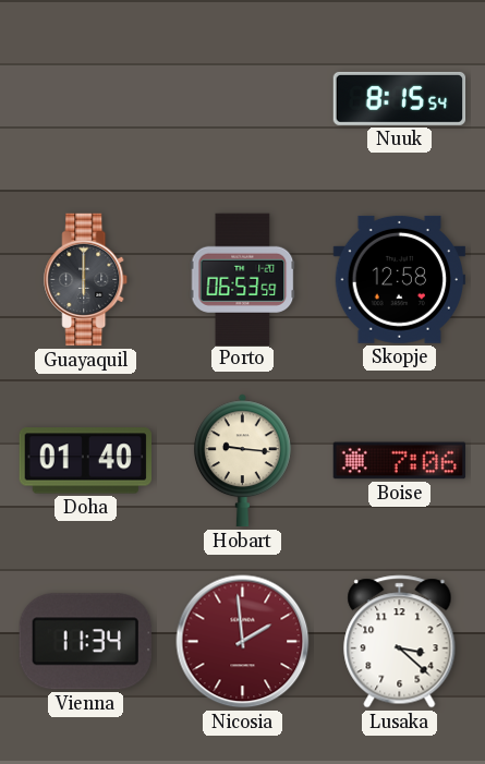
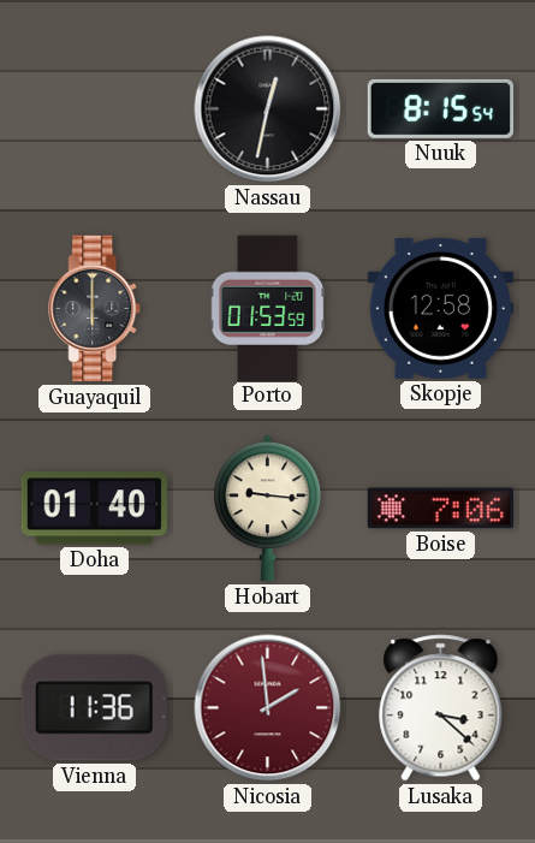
Nassau: none -> 12:32 (268, 109)
Porto: 06:53 -> 01:53 (268, 308)
Vienna: 11:34 -> 11:36 (94, 708)
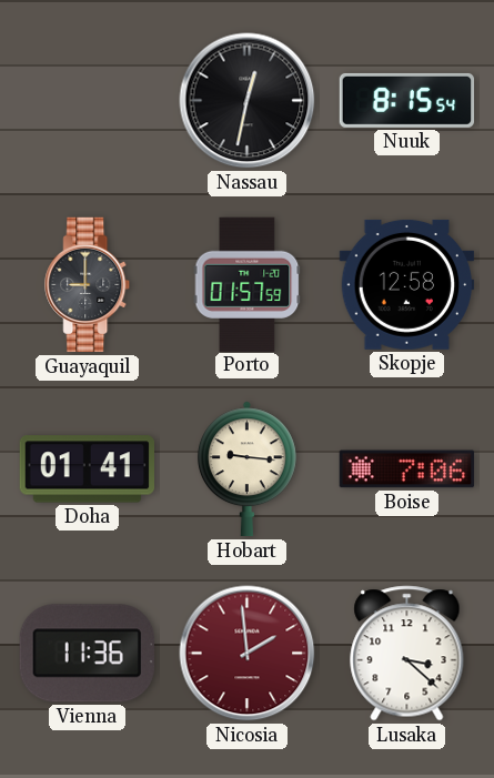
Guayaquil: 6:00 -> 9:00 (88, 285)
Porto: 01:53 -> 01:57 (248, 284)
Doha: 01:40 -> 01:41 (87, 469)
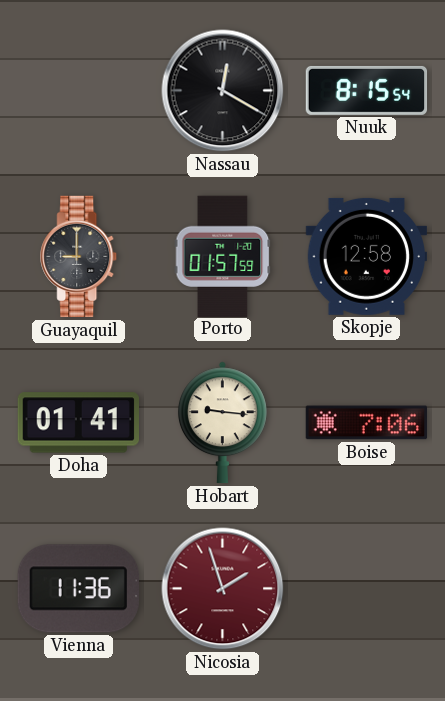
Nassau: 12:32 -> 12:20 (223, 91)
Nicosia: 1:59 -> 1:57 (223, 589)
Lusaka: 3:22 -> none (407, 654)
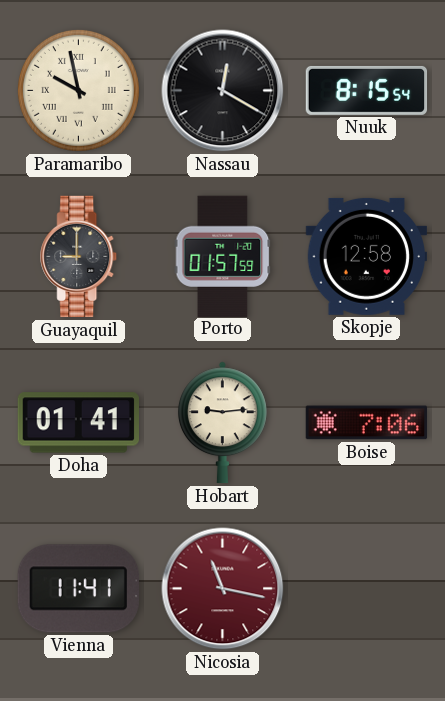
Paramaribo: none -> 9:58 (78, 90)
Hobart: 9:16 -> 9:14 (222, 423)
Vienna: 11:36 -> 11:41 (78, 589)
Nicosia: 1:57 -> 11:17 (223, 589)
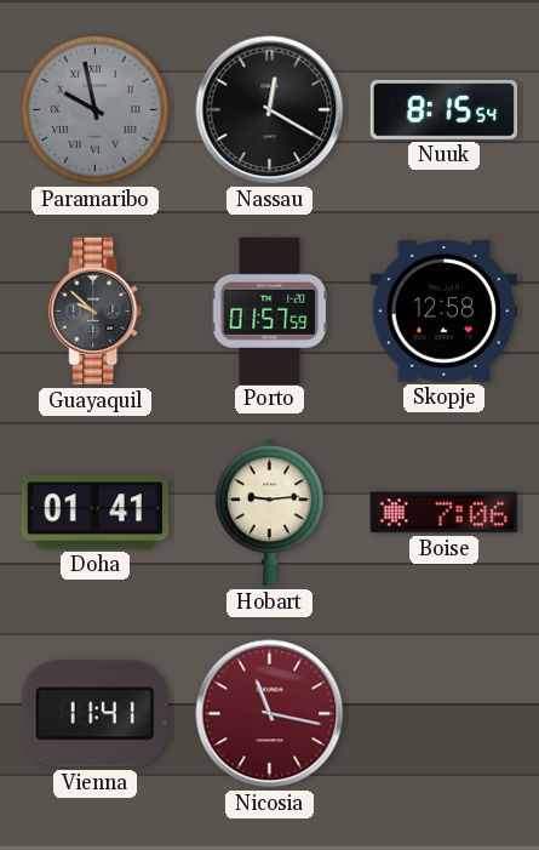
Paramaribo dial: cream -> grey (94, 109)
Guayaquil: 9:00 -> 9:52 (96, 312)
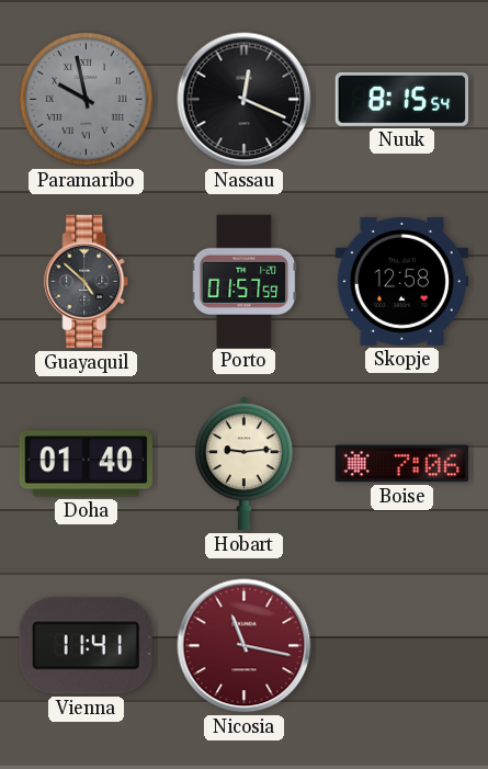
Nassau: 12:20 -> 12:19 (245, 100)
Guayaquil: 9:52 -> 4:52 (87, 282)
Doha: 01:41 -> 01:40 (86, 464)
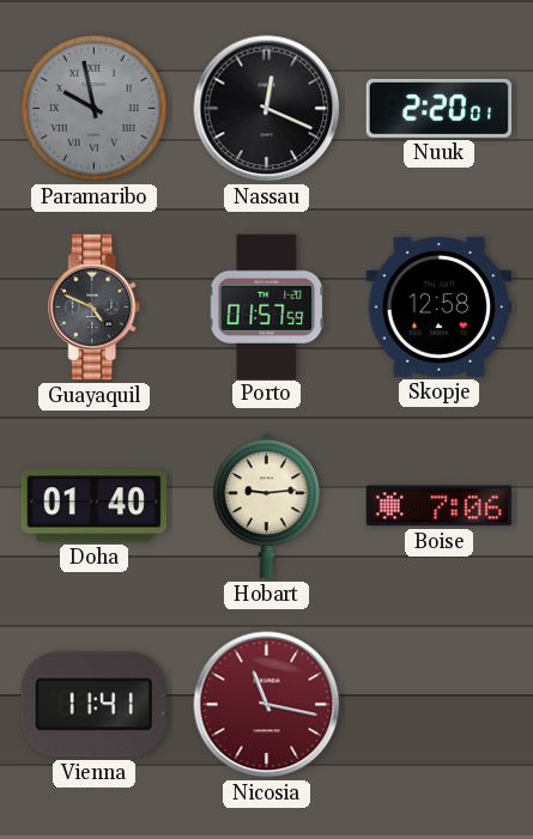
Nuuk: 8:15 -> 2:20 (440, 108)
Guayaquil: 4:52 -> 4:49 (95, 308)
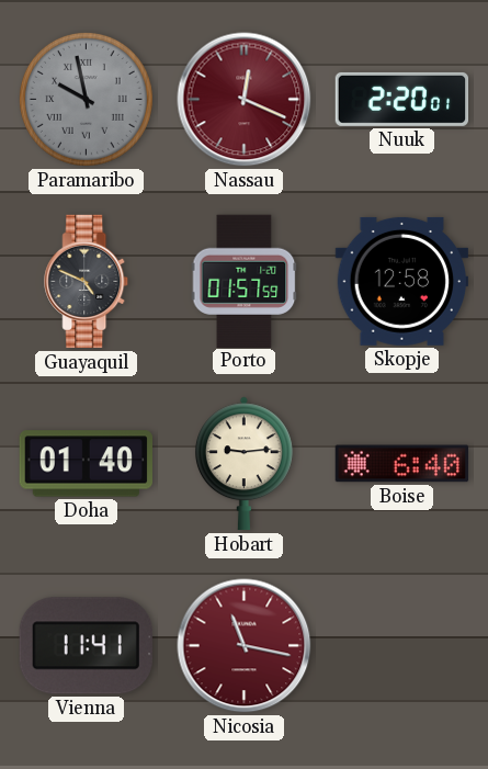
Nassau dial: black -> burgundy (245, 100)
Boise: 7:06 -> 6:40 (402, 464)
